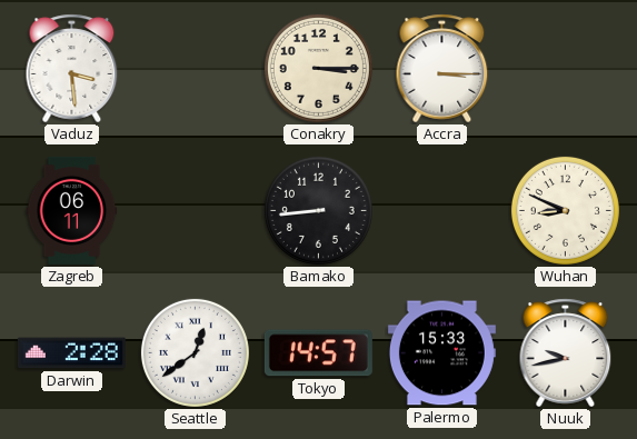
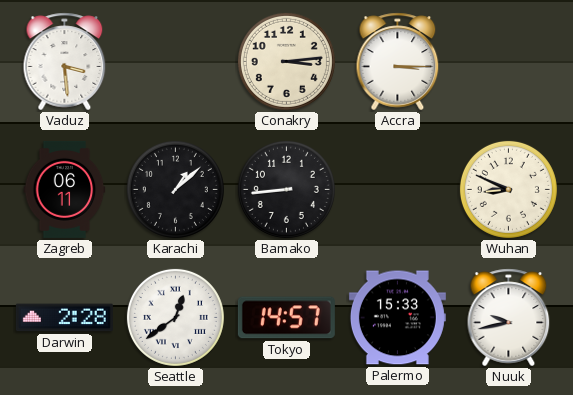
Conakry: 3:15 -> 3:14 (286, 61)
Karachi: none -> 1:08 (175, 189)
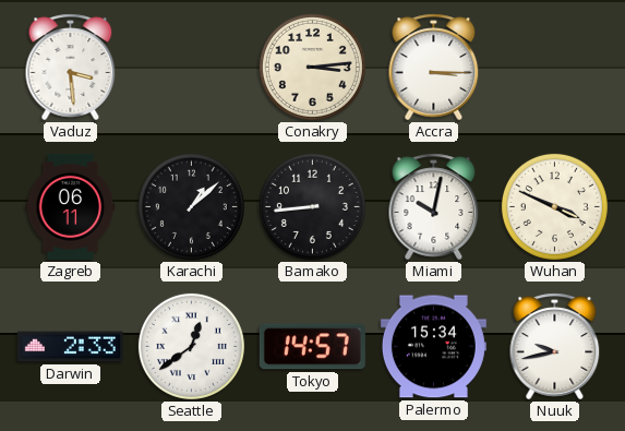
Miami: none -> 10:02 (434, 207)
Wuhan: 8:49 -> 3:49 (554, 206)
Darwin: 2:28 -> 2:33 (70, 347)
Palermo: 15:33 -> 15:34 (433, 347)
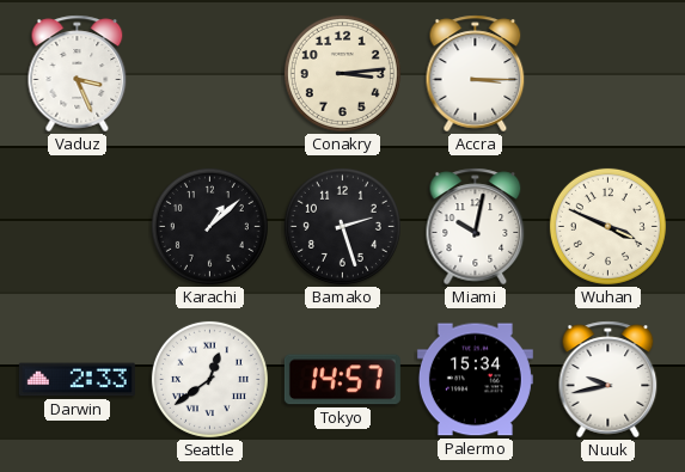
Vaduz: 3:29 -> 3:26 (78, 74)
Zagreb: 06:11 -> none (71, 206)
Bamako: 8:44 -> 2:27 (342, 226)
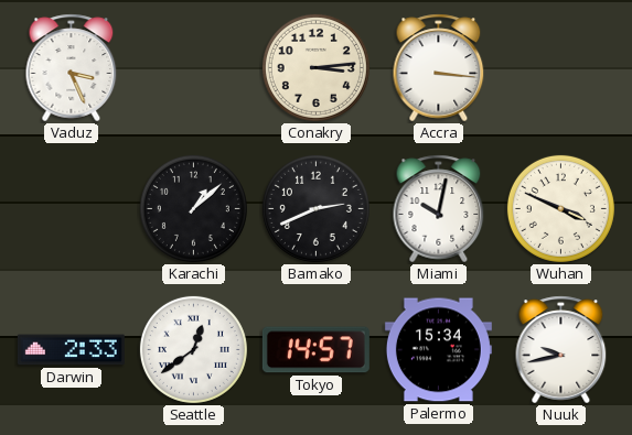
Accra: 3:15 -> 3:16 (439, 68)
Bamako: 2:27 -> 2:41 (315, 208)
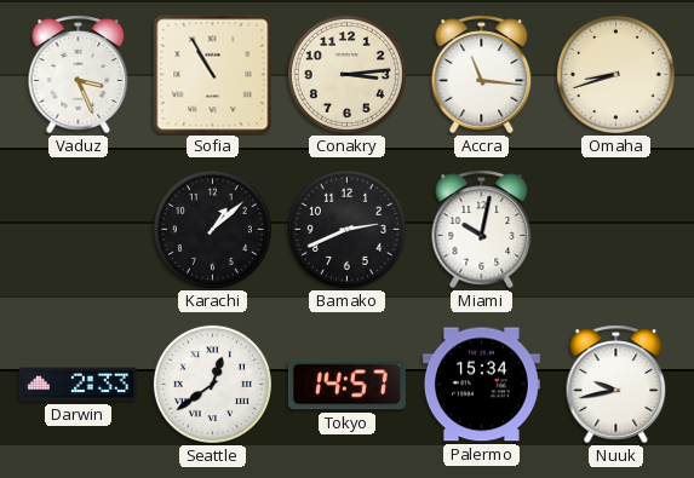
Sofia: none -> 10:55 (213, 75)
Accra: 3:16 -> 11:16 (482, 75)
Omaha: none -> 8:42 (615, 74)
Wuhan: 3:49 -> none (560, 208)
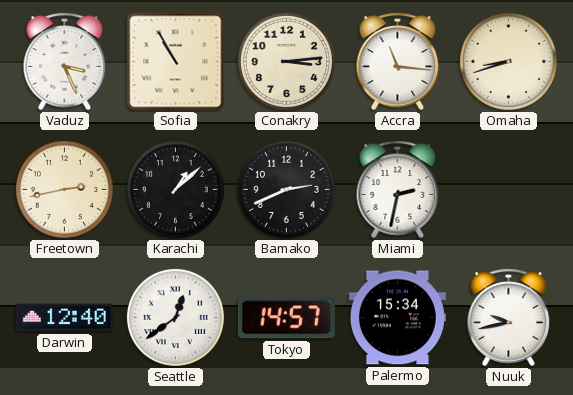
Freetown: none -> 2:43 (64, 189)
Miami: 10:02 -> 2:32 (398, 190)
Darwin: 2:33 -> 12:40 (64, 318)
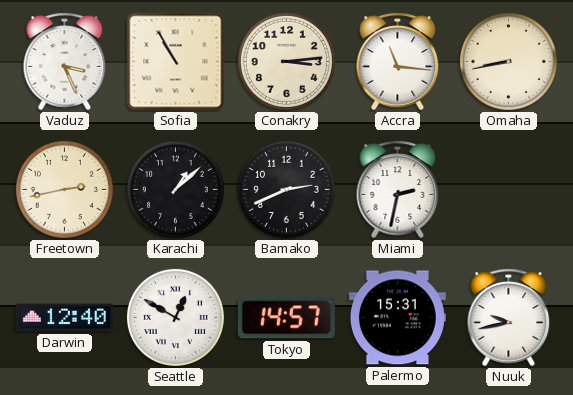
Omaha: 8:42 -> 8:43 (508, 61)
Seattle: 12:39 -> 12:50 (175, 317)
Palermo: 15:34 -> 15:31 (397, 318)
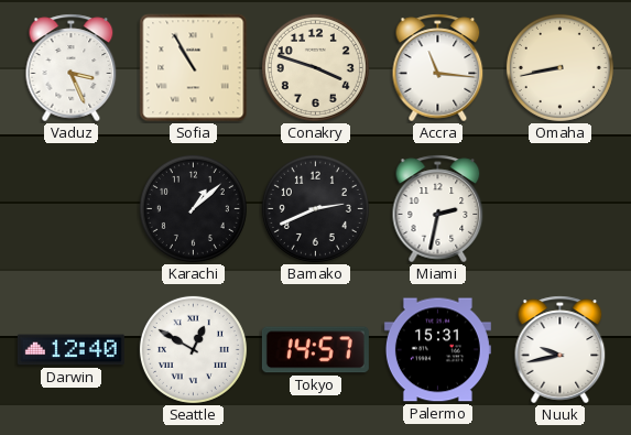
Conakry: 3:14 -> 3:48 (315, 67)
Freetown: 2:43 -> none (64, 189)
